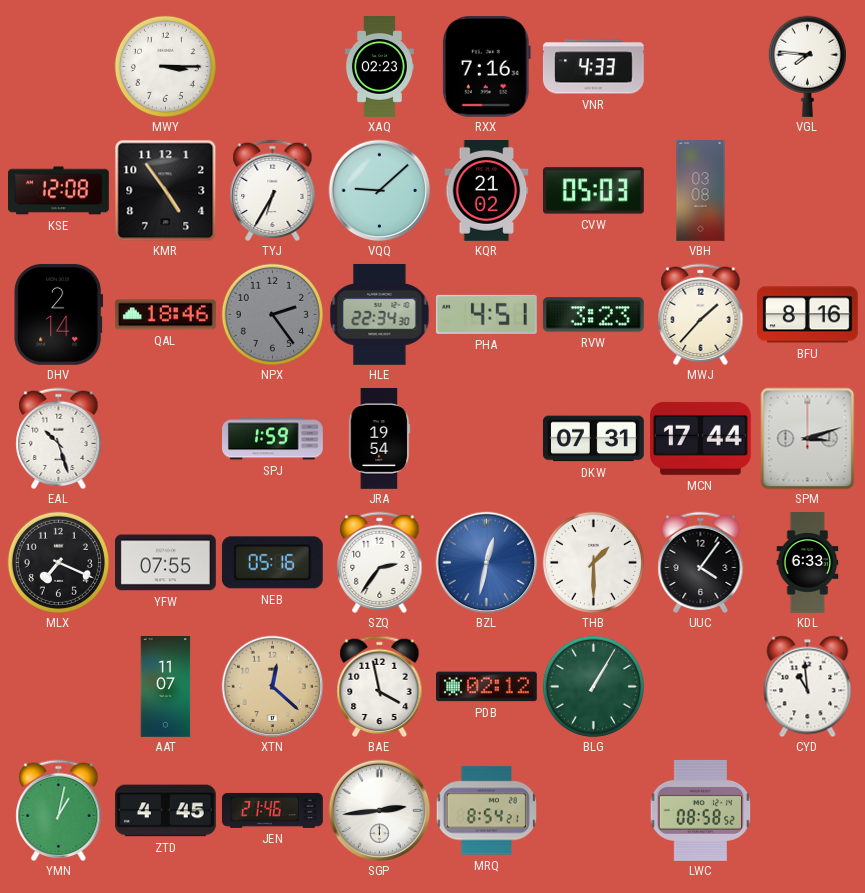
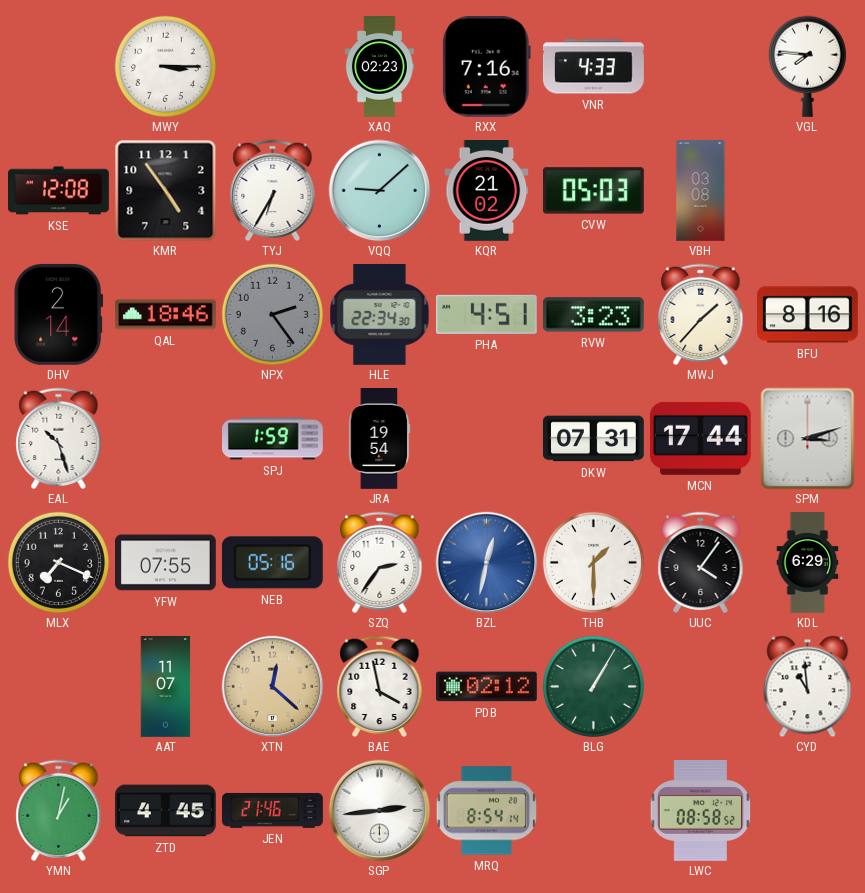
KDL: 6:33 -> 6:29 (808, 563)
MRQ: 8:54:21 -> 8:54:14 (486, 811)
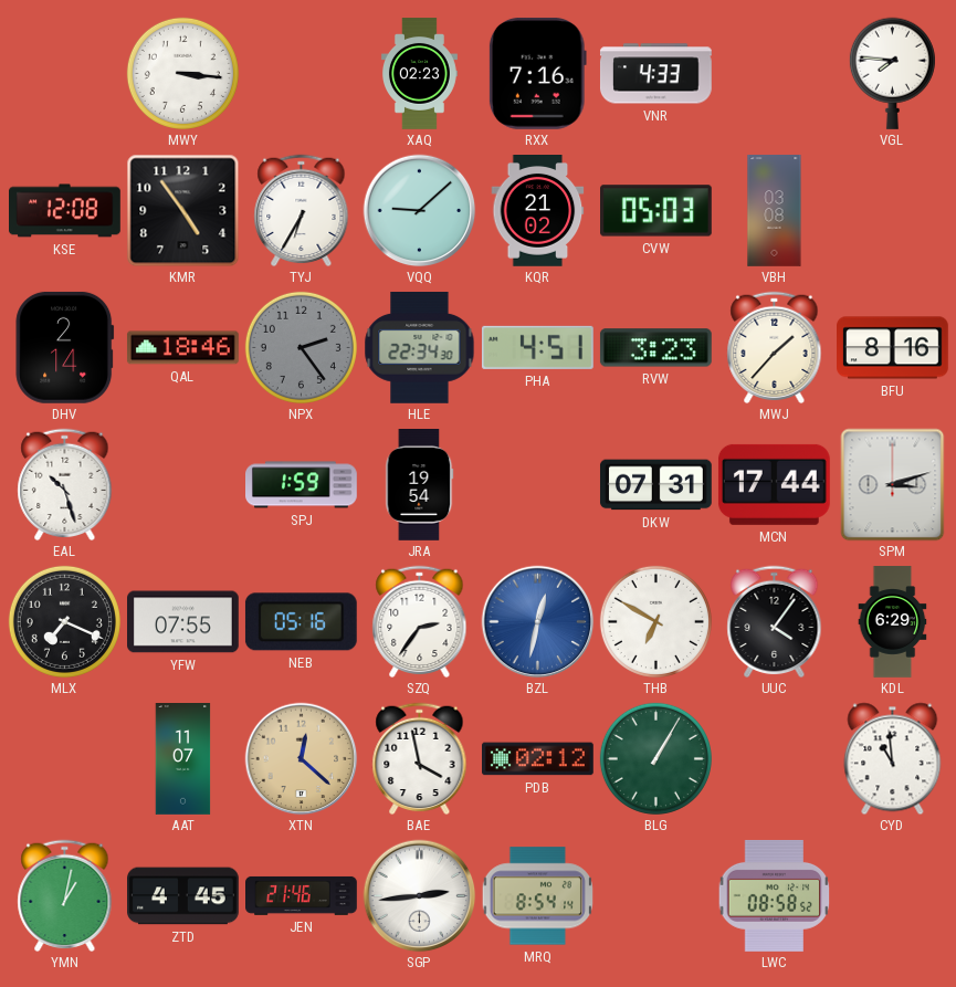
MWY: 3:15 -> 3:16 (182, 73)
THB: 1:30 -> 6:50 (655, 621)
